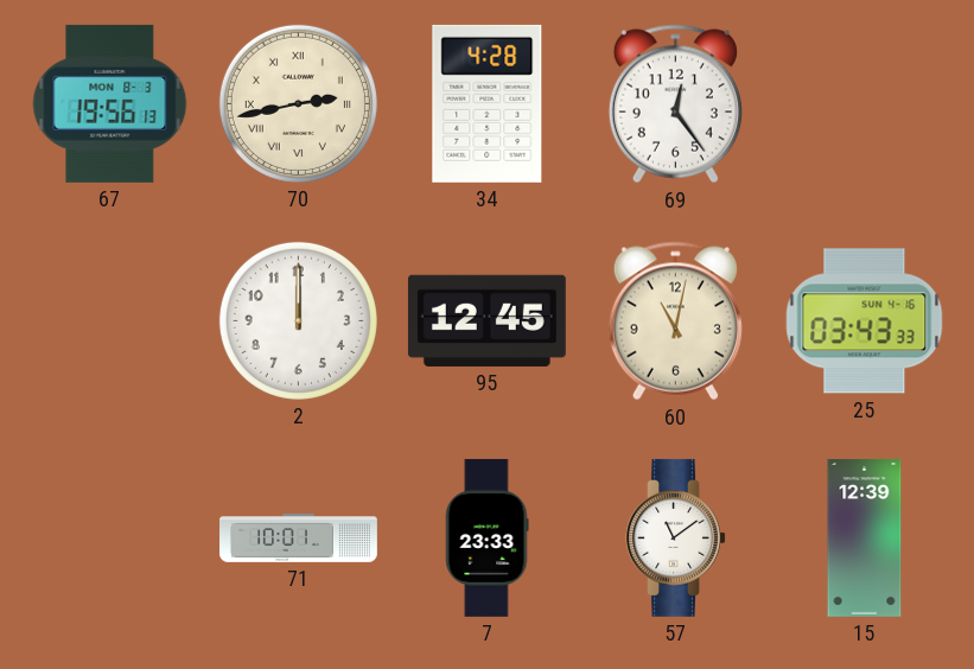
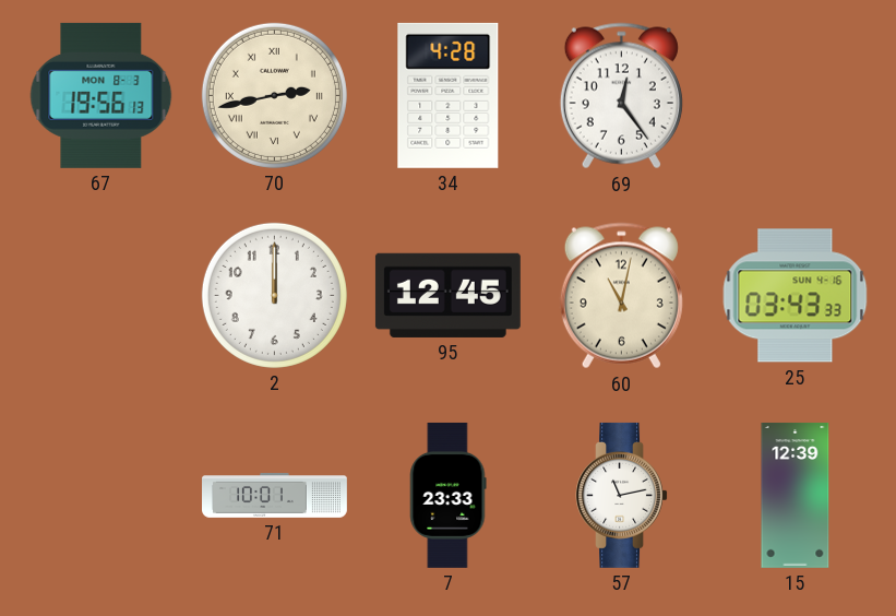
57: 11:09 -> 11:13 (621, 495)
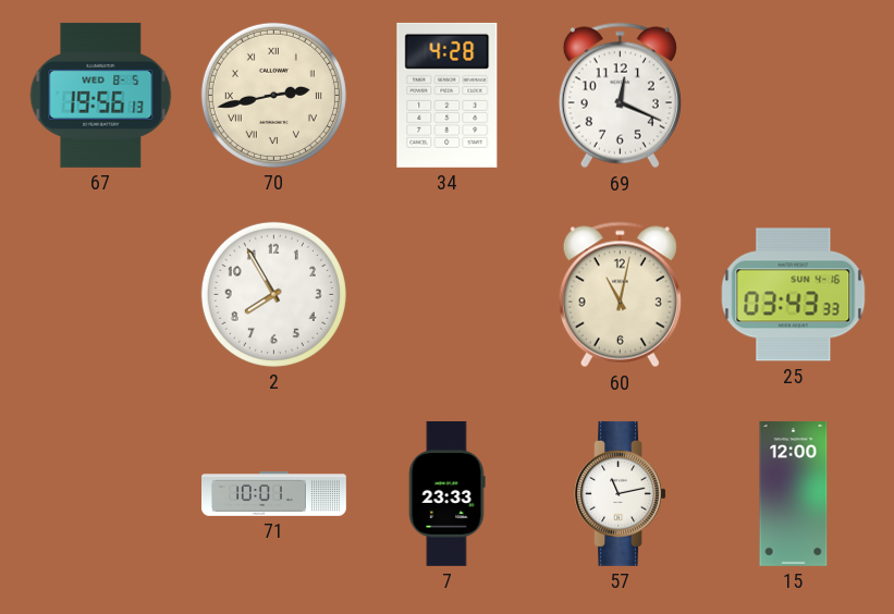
67 date: MON 8-3 -> WED 8-5 (101, 95)
69: 12:24 -> 12:19 (620, 96)
2: 12:00 -> 7:55 (273, 294)
95: 12:45 -> none (447, 295)
15: 12:39 -> 12:00 (794, 493)
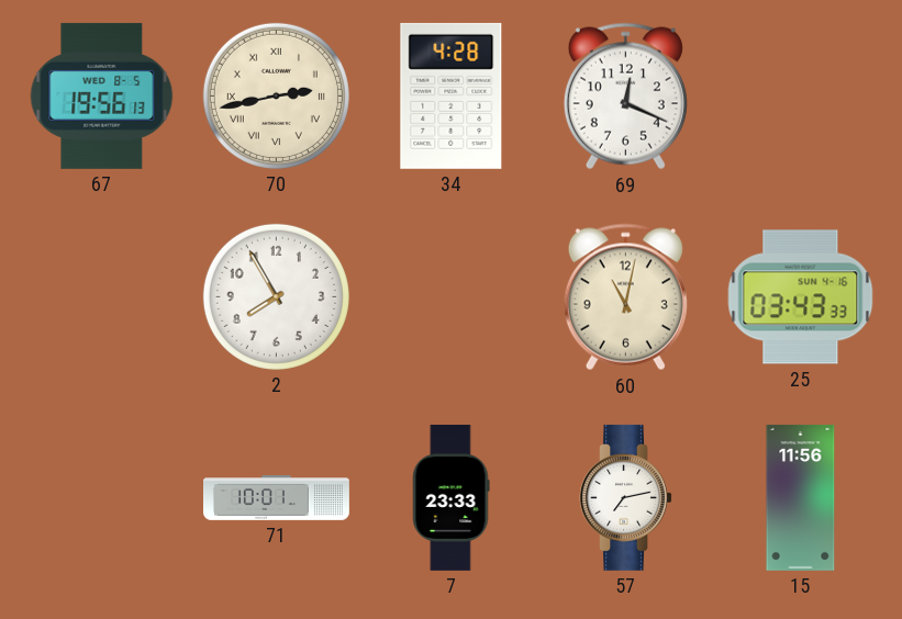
57: 11:13 -> 7:13 (625, 497)
15: 12:00 -> 11:56 (801, 497)
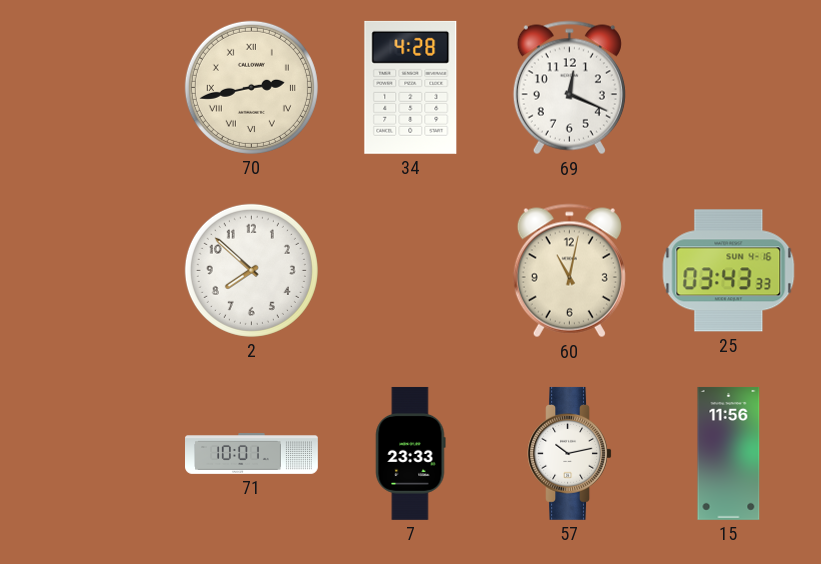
67: 19:56 -> none (102, 95)
2: 7:55 -> 7:52 (251, 270)
57: 7:13 -> 10:13 (569, 453)
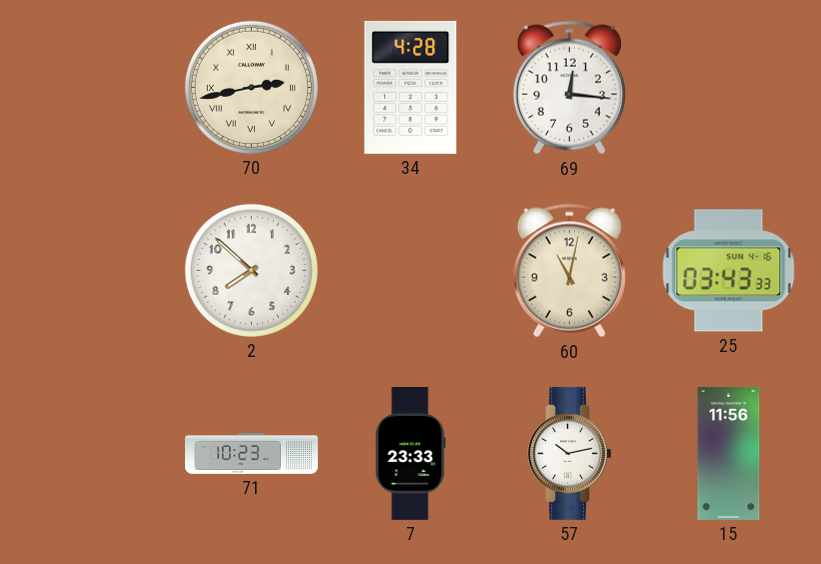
69: 12:19 -> 12:16 (569, 88)
71: 10:01 -> 10:23 (252, 454)
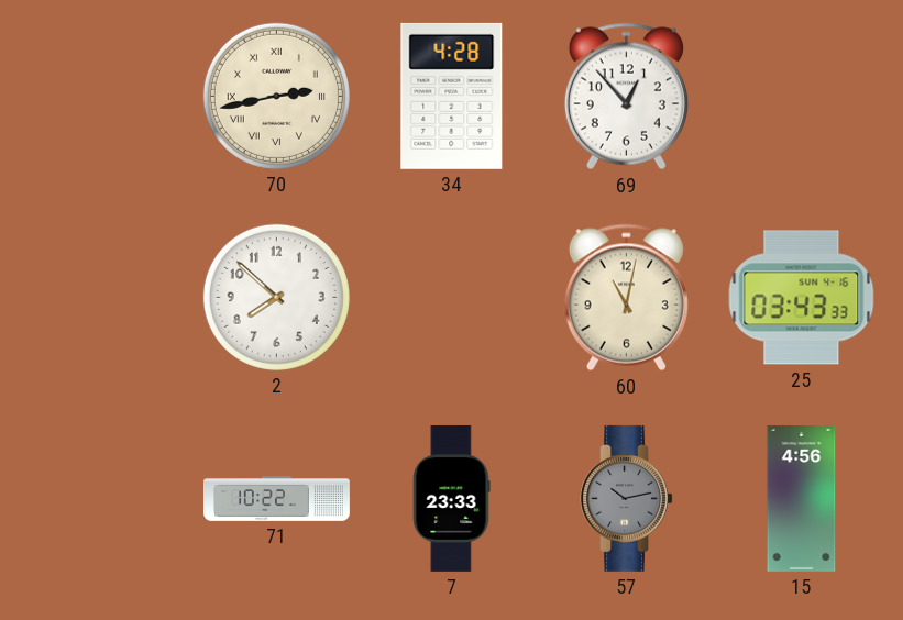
69: 12:16 -> 12:53 (626, 97)
71: 10:23 -> 10:22 (277, 499)
57 dial: white -> grey (626, 498)
15: 11:56 -> 4:56 (802, 498)
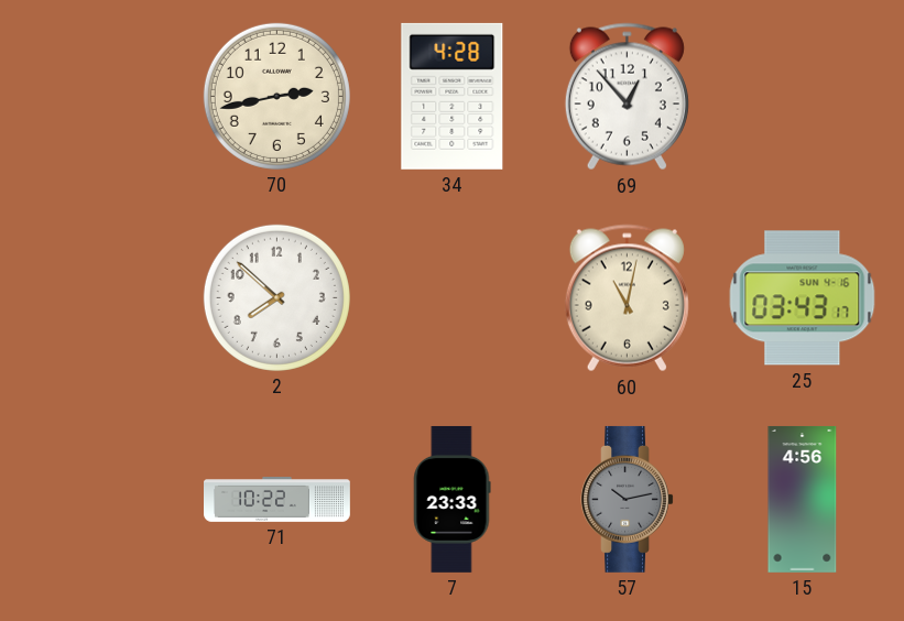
70 numerals: Roman -> Arabic (276, 96)
25: 03:43:33 -> 03:43:17 (803, 298)
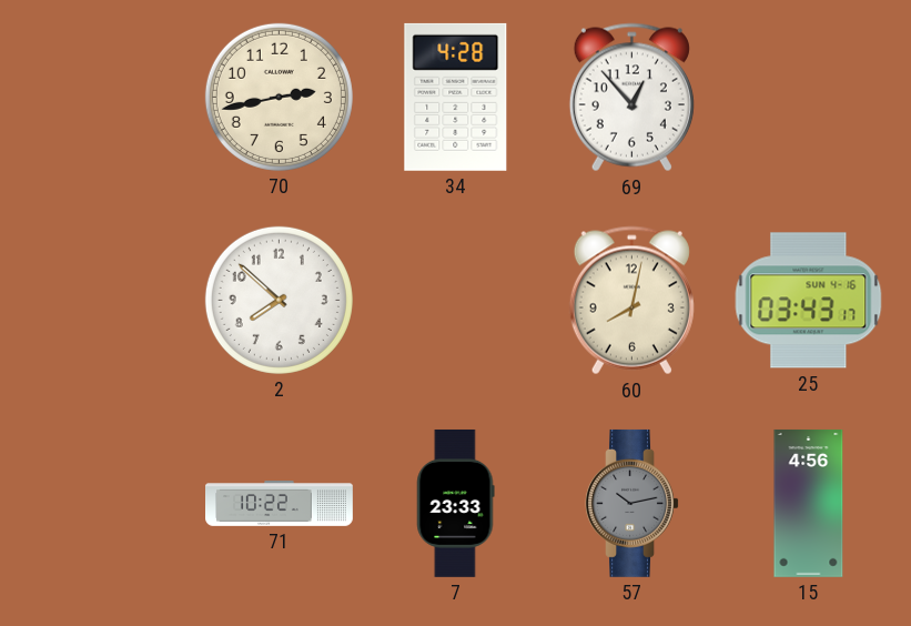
60: 11:02 -> 8:02 (631, 301)
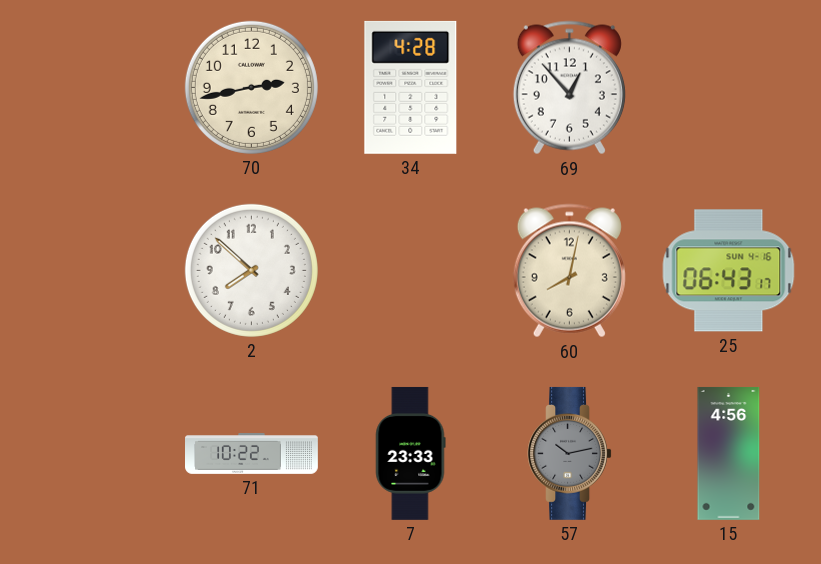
25: 03:43 -> 06:43 (729, 271)
